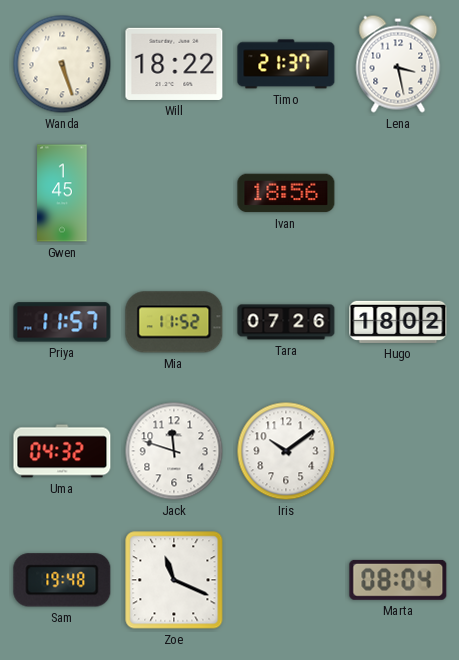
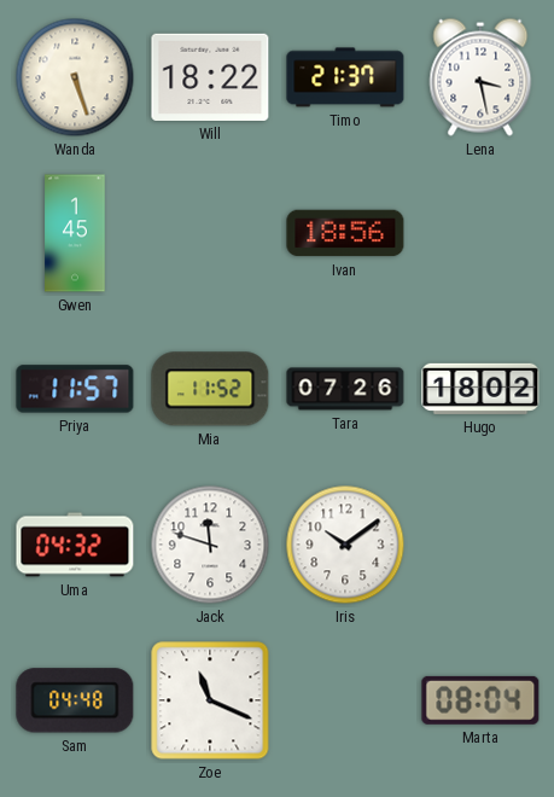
Sam: 19:48 -> 04:48 (75, 700)
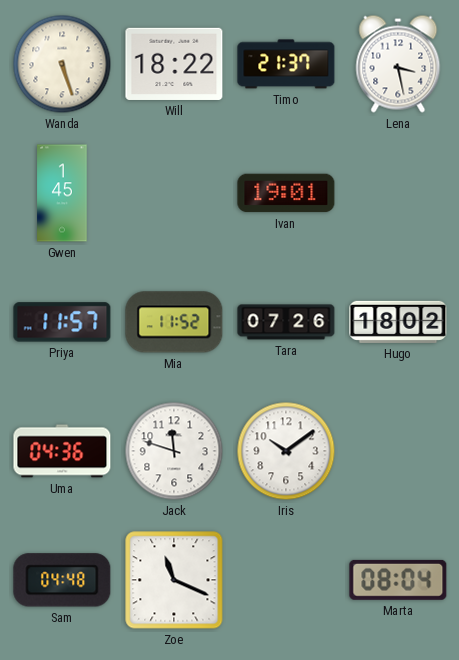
Ivan: 18:56 -> 19:01 (286, 193)
Uma: 04:32 -> 04:36 (62, 451)
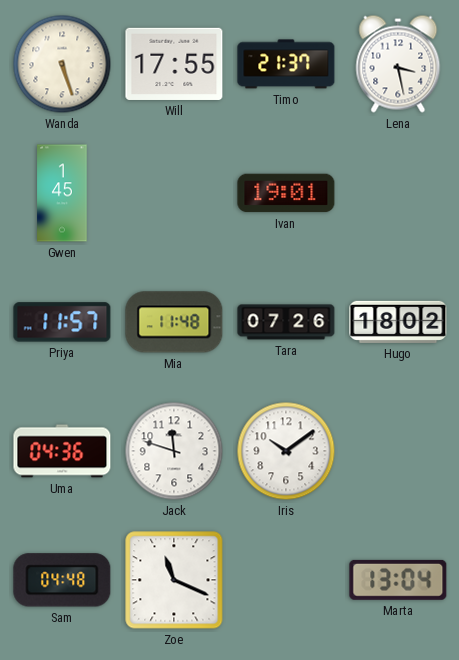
Will: 18:22 -> 17:55 (174, 64)
Mia: 11:52 -> 11:48 (174, 322)
Marta: 08:04 -> 13:04 (398, 580)
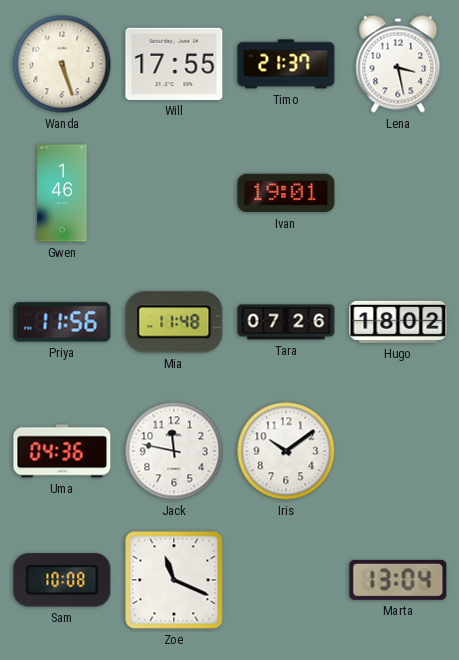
Gwen: 1:45 -> 1:46 (62, 193)
Priya: 11:57 -> 11:56 (62, 322)
Jack: 11:48 -> 11:47 (174, 451)
Sam: 04:48 -> 10:08 (62, 580)
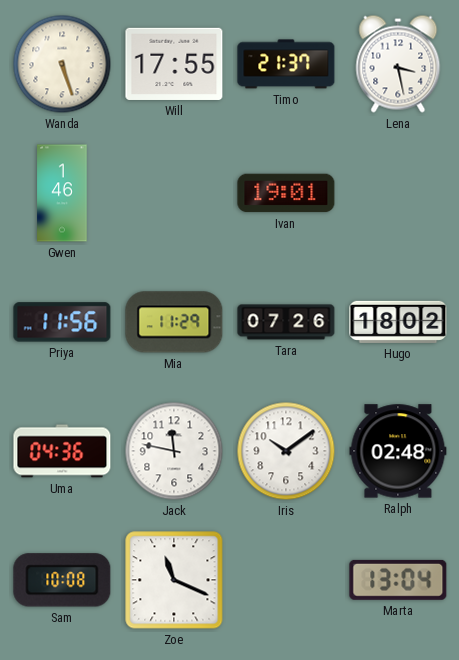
Mia: 11:48 -> 11:29 (174, 322)
Ralph: none -> 02:48 (398, 451)
